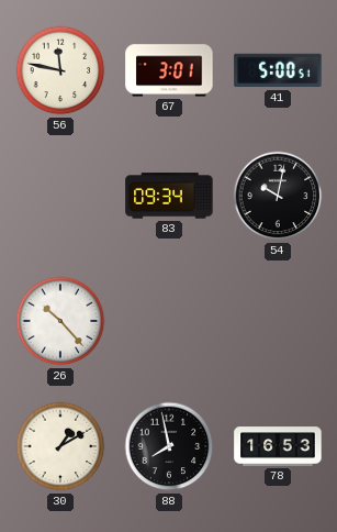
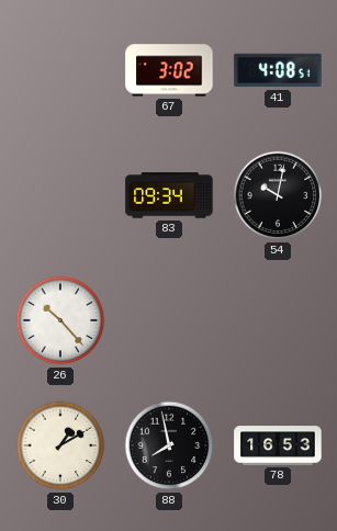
56: 11:47 -> none (60, 70)
67: 3:01 -> 3:02 (169, 70)
41: 5:00 -> 4:08 (278, 70)
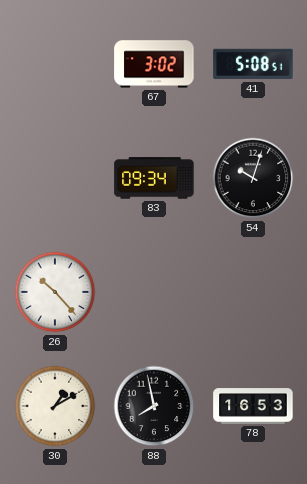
41: 4:08 -> 5:08 (253, 64)
54: 10:02 -> 10:03 (253, 178)
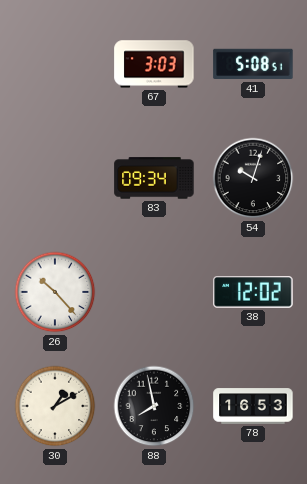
67: 3:02 -> 3:03 (154, 64)
38: none -> 12:02 (253, 292)
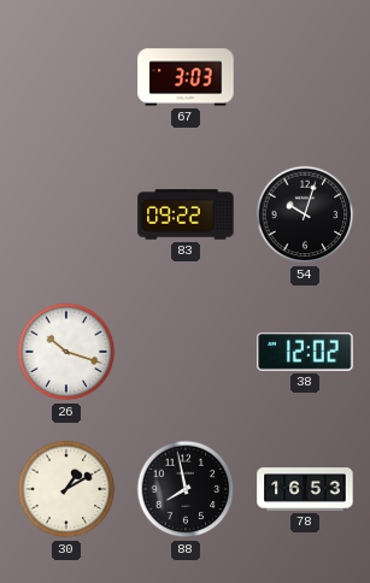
41: 5:08 -> none (253, 64)
83: 09:34 -> 09:22 (186, 214)
26: 10:23 -> 10:18 (66, 352)
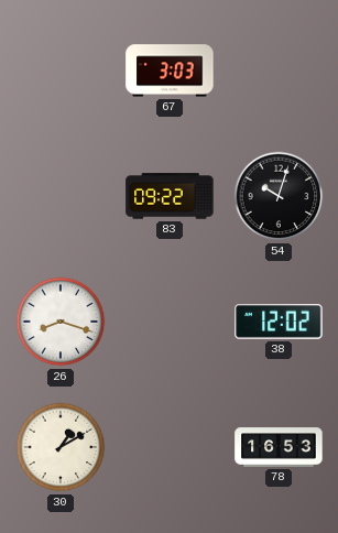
26: 10:18 -> 8:18 (61, 322)
88: 7:58 -> none (186, 489)
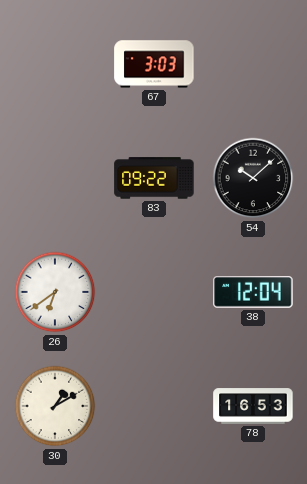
54: 10:03 -> 10:08 (253, 178)
26: 8:18 -> 6:39 (55, 292)
38: 12:02 -> 12:04 (253, 292)
